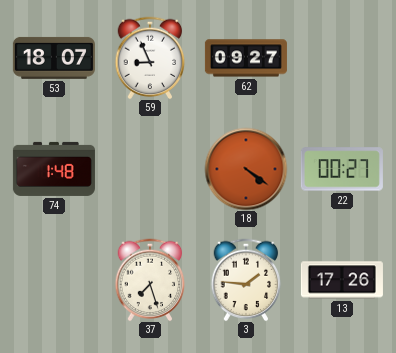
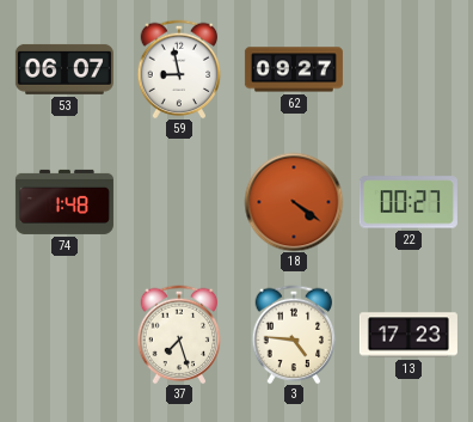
53: 18:07 -> 06:07 (64, 69)
59: 8:56 -> 8:58 (179, 69)
3: 1:46 -> 4:46 (294, 335)
13: 17:26 -> 17:23 (408, 335)
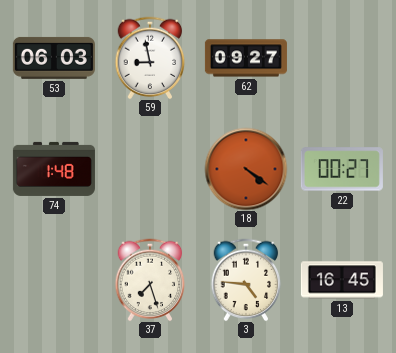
53: 06:07 -> 06:03 (54, 58)
13: 17:23 -> 16:45 (342, 280)
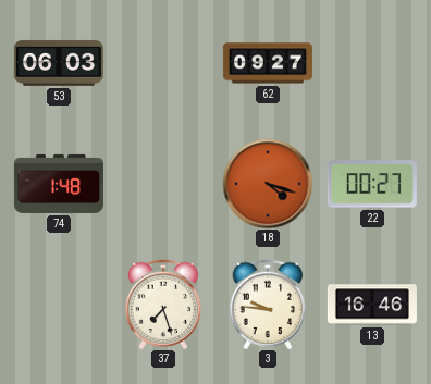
59: 8:58 -> none (150, 58)
18: 4:21 -> 4:18 (268, 184)
3: 4:46 -> 9:46 (268, 305)
13: 16:45 -> 16:46 (372, 305)
